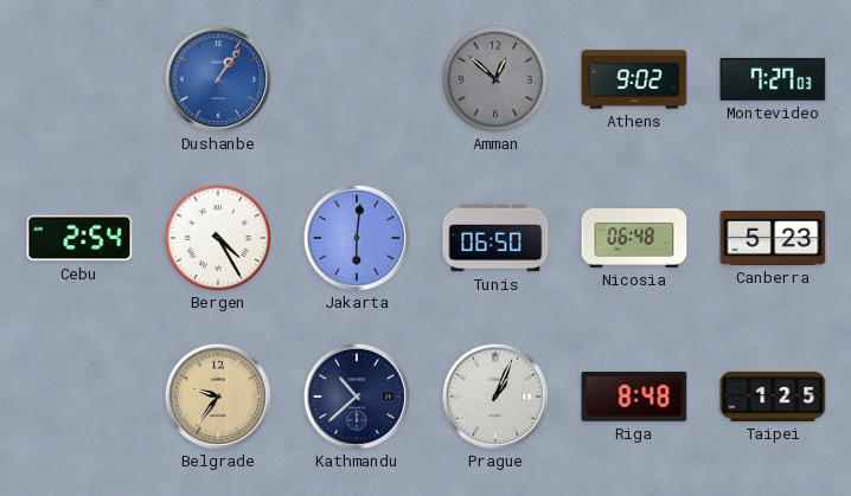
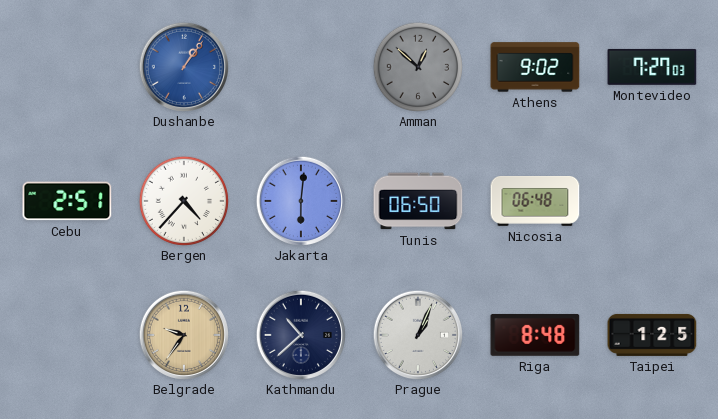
Cebu: 2:54 -> 2:51 (67, 201)
Bergen: 4:25 -> 4:37 (183, 200)
Canberra: 5:23 -> none (773, 238)
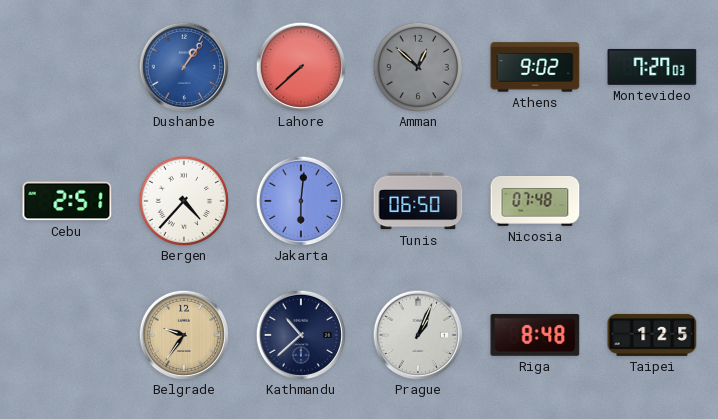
Lahore: none -> 7:38 (300, 66)
Nicosia: 06:48 -> 07:48 (535, 202)
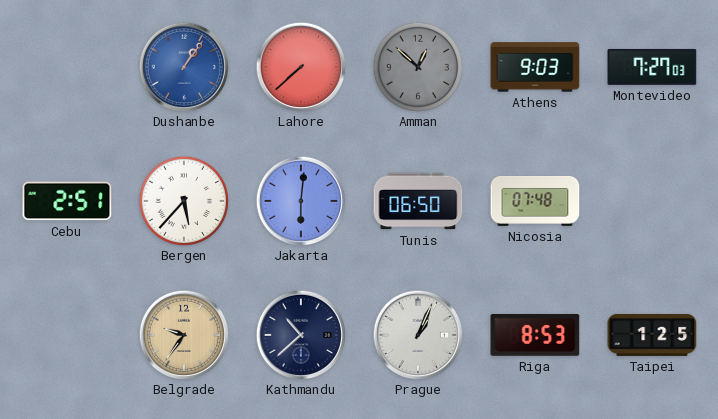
Athens: 9:02 -> 9:03 (535, 67)
Bergen: 4:37 -> 5:37 (183, 200)
Riga: 8:48 -> 8:53 (535, 335)
